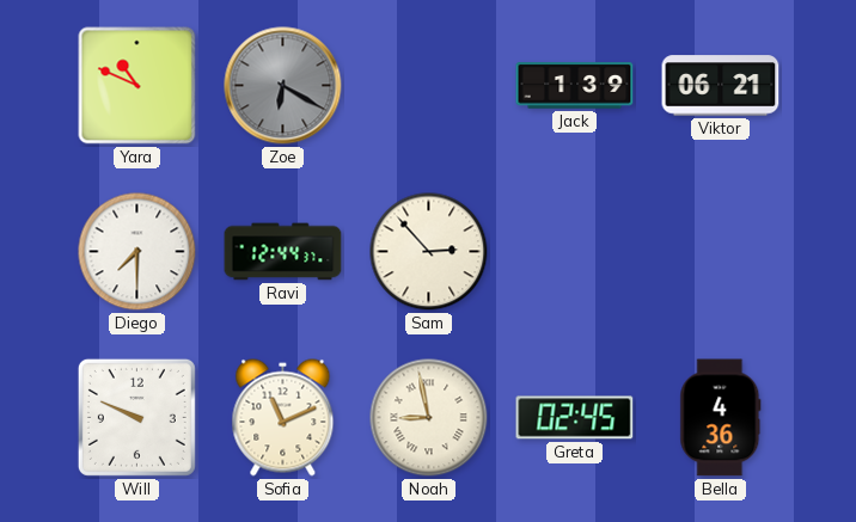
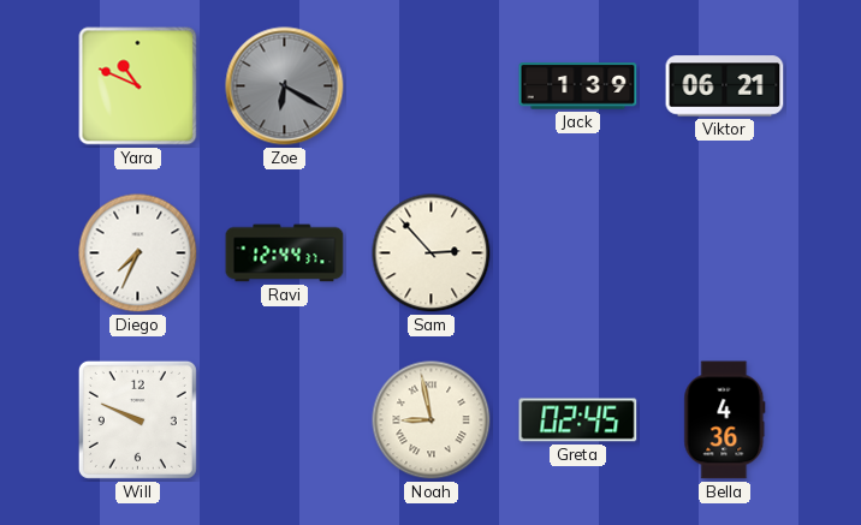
Diego: 7:30 -> 7:34 (138, 253)
Sofia: 11:11 -> none (283, 418)
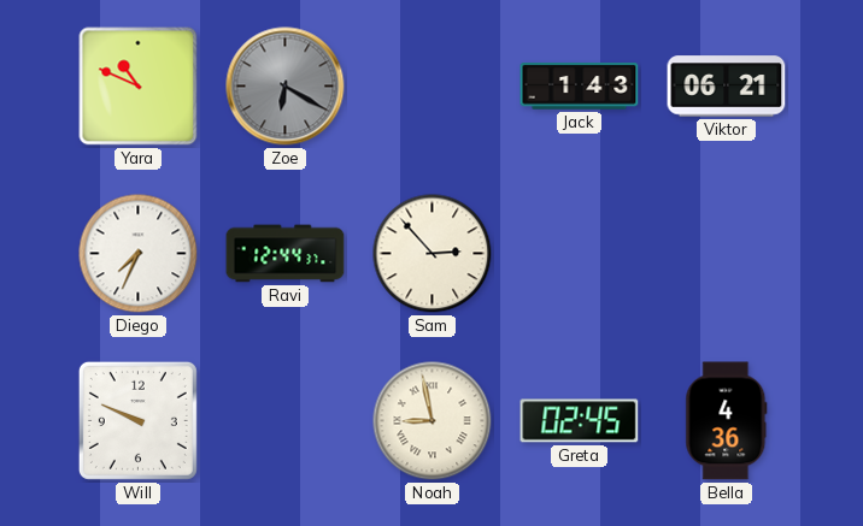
Jack: 1:39 -> 1:43 (580, 87)
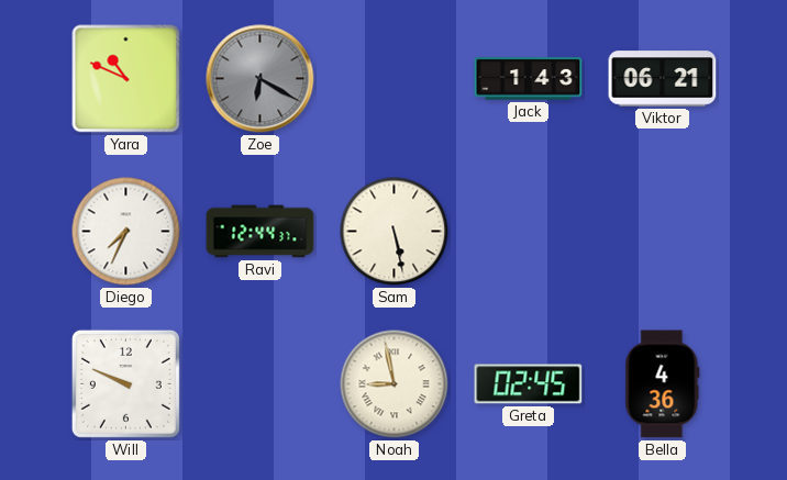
Sam: 2:53 -> 5:28 (395, 232)
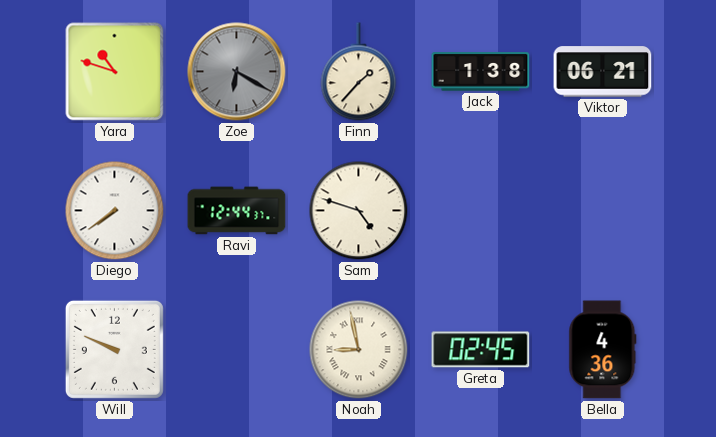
Yara: 10:49 -> 10:48 (115, 72)
Finn: none -> 1:37 (359, 72)
Jack: 1:43 -> 1:38 (481, 72)
Diego: 7:34 -> 7:39 (115, 211)
Sam: 5:28 -> 4:48 (359, 211)
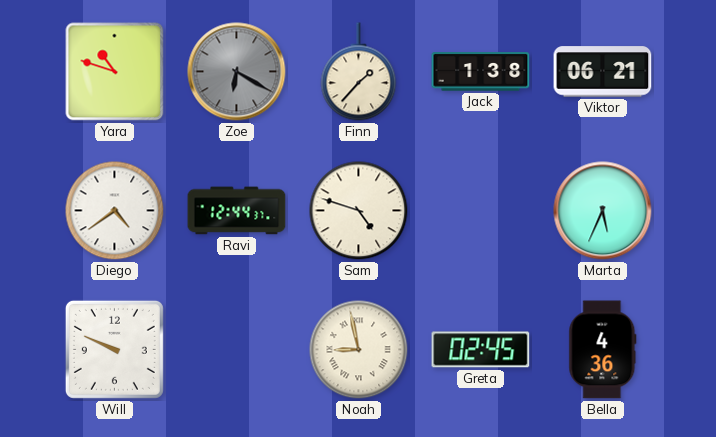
Diego: 7:39 -> 4:39 (115, 211)
Marta: none -> 5:34 (603, 211)
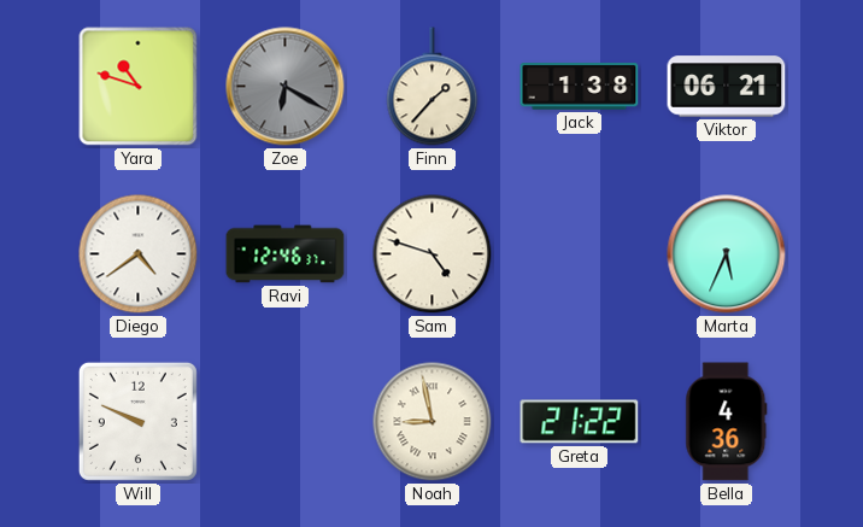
Ravi: 12:44 -> 12:46 (286, 254)
Greta: 02:45 -> 21:22 (580, 422)
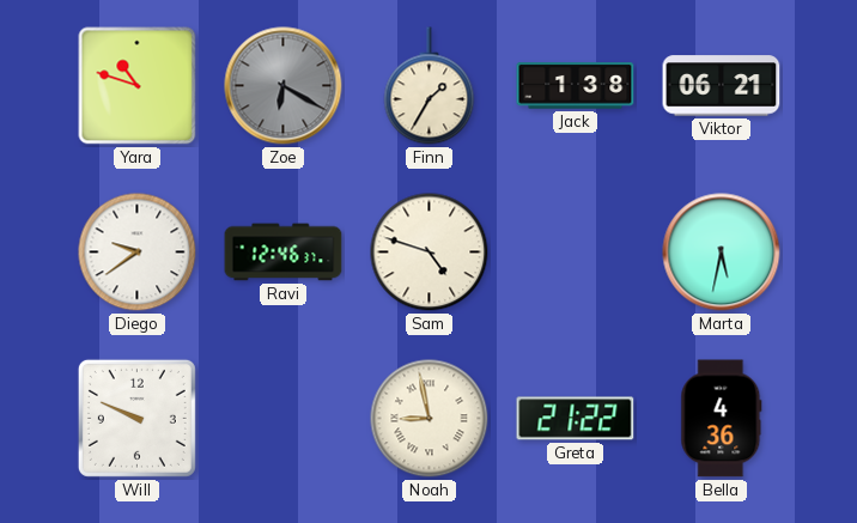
Finn: 1:37 -> 1:35 (430, 86)
Diego: 4:39 -> 9:39 (138, 253)
Marta: 5:34 -> 5:32 (722, 253)
